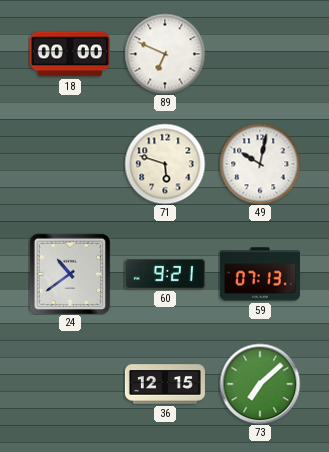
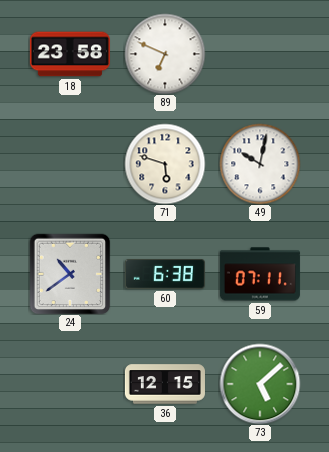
18: 00:00 -> 23:58 (70, 54)
60: 9:21 -> 6:38 (165, 274)
59: 07:13 -> 07:11 (260, 274)
73: 7:08 -> 5:08 (260, 384)
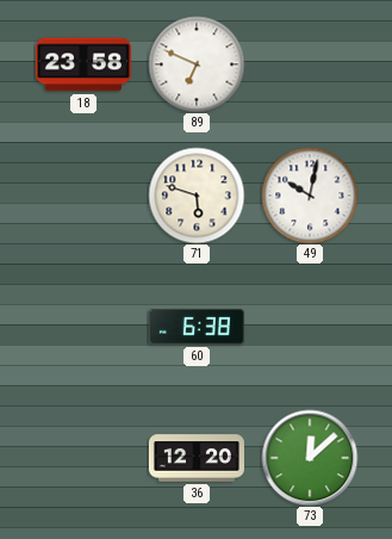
24: 10:39 -> none (70, 274)
59: 07:11 -> none (260, 274)
36: 12:15 -> 12:20 (197, 458)
73: 5:08 -> 12:08 (310, 458)
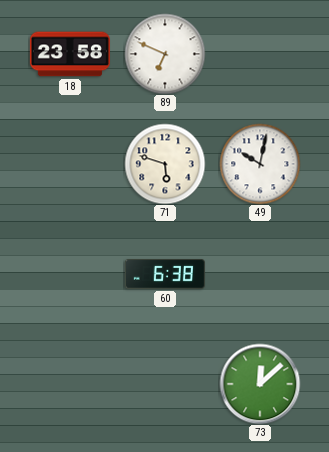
36: 12:20 -> none (197, 458)
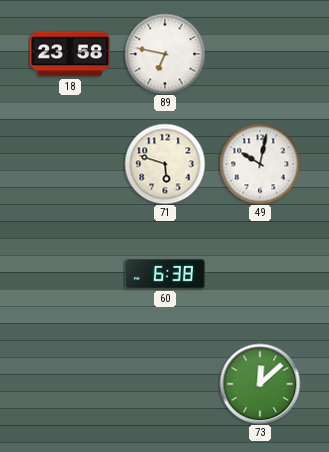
89: 6:49 -> 6:47 (165, 54)
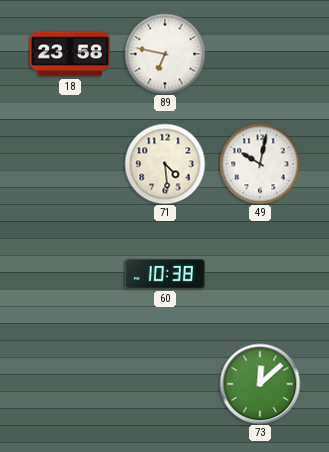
71: 5:48 -> 4:29 (165, 164)
60: 6:38 -> 10:38 (165, 274)
